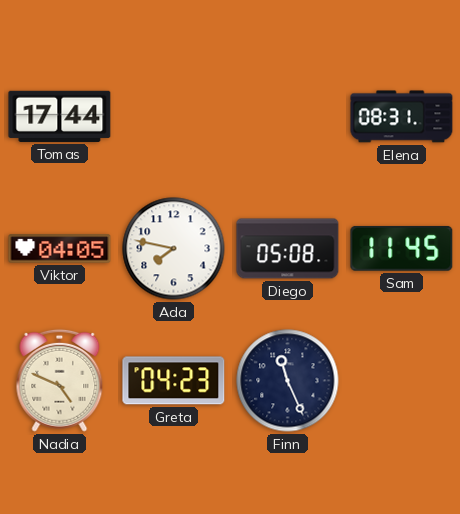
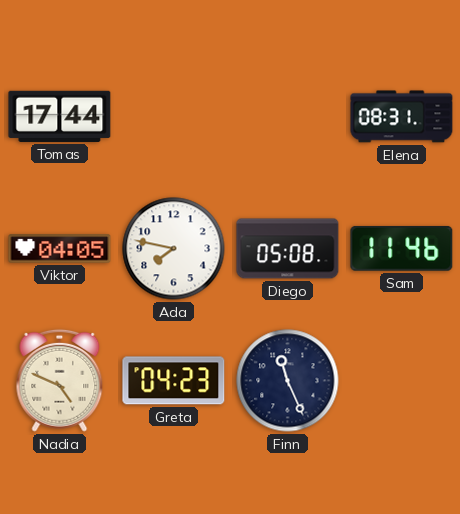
Sam: 11:45 -> 11:46 (402, 248)
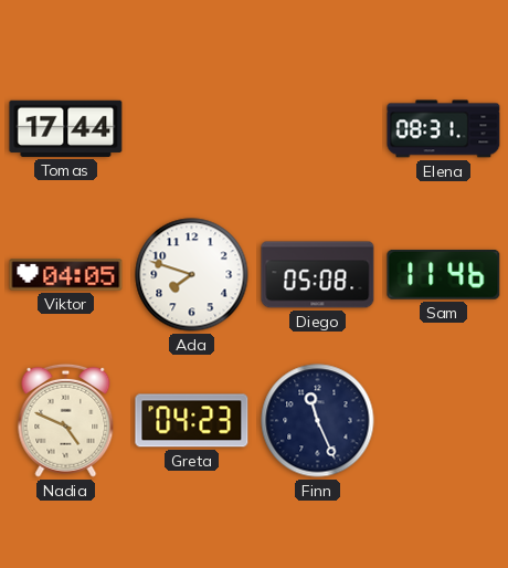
Ada: 7:47 -> 7:48 (192, 275)
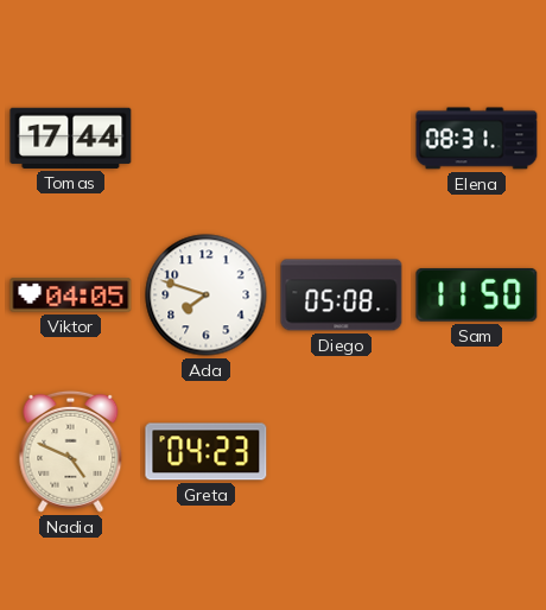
Sam: 11:46 -> 11:50 (477, 294)
Finn: 11:26 -> none (318, 421)
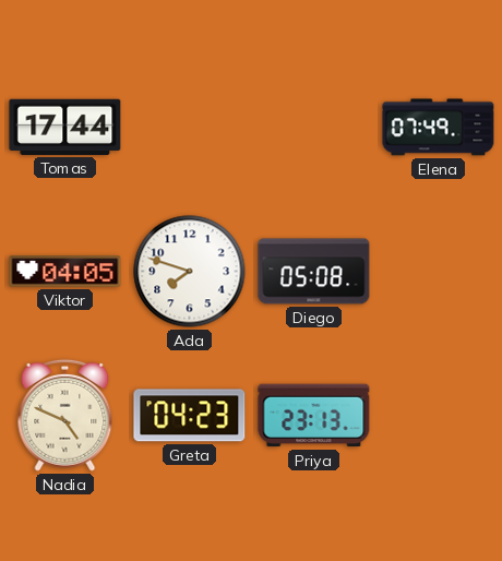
Elena: 08:31 -> 07:49 (439, 128)
Sam: 11:50 -> none (477, 294)
Priya: none -> 23:13 (314, 416)
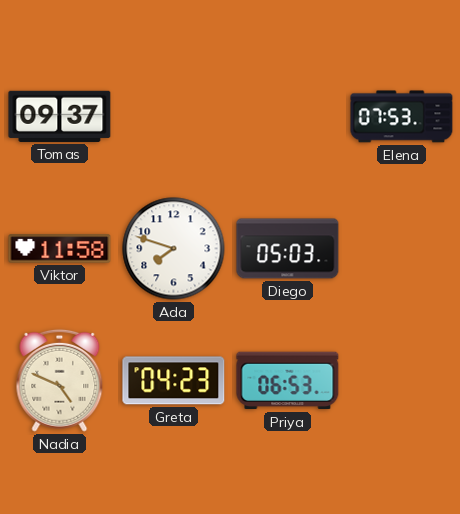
Tomas: 17:44 -> 09:37 (60, 116)
Elena: 07:49 -> 07:53 (402, 117)
Viktor: 04:05 -> 11:58 (60, 249)
Diego: 05:08 -> 05:03 (288, 249)
Priya: 23:13 -> 06:53 (288, 381)
